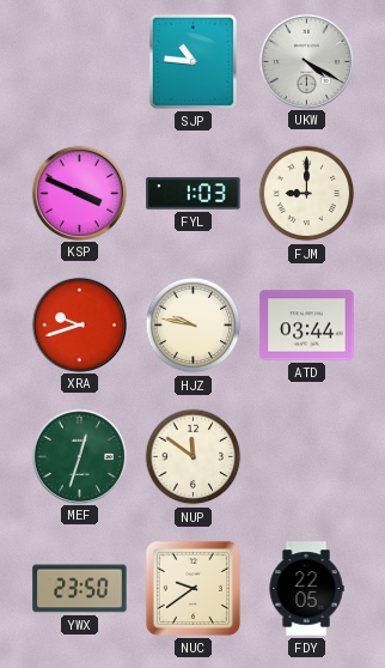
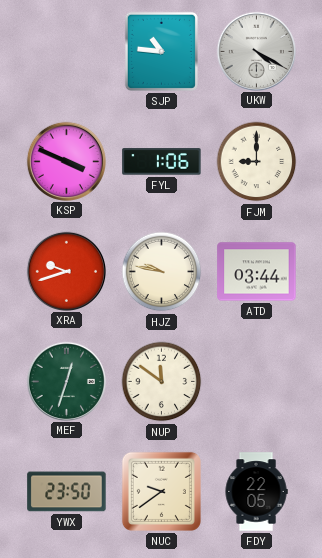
FYL: 1:03 -> 1:06 (162, 162)
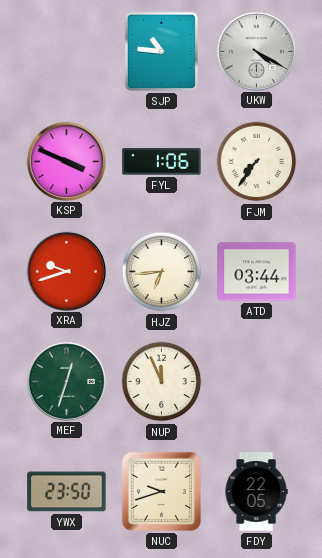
FJM: 9:00 -> 7:36 (257, 162)
HJZ: 9:47 -> 6:44 (162, 272)
NUP: 11:51 -> 11:56 (162, 382)
NUC: 9:39 -> 9:42 (161, 491)
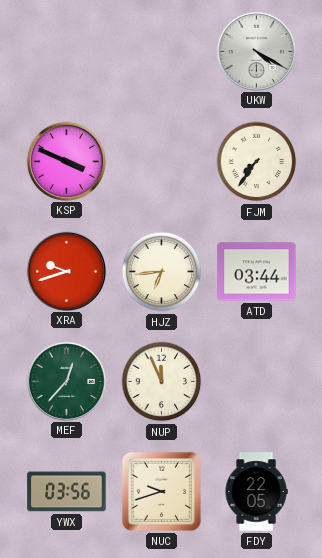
SJP: 10:46 -> none (161, 51)
FYL: 1:06 -> none (162, 162)
MEF: 12:33 -> 12:37 (66, 381)
YWX: 23:50 -> 03:56 (67, 492)
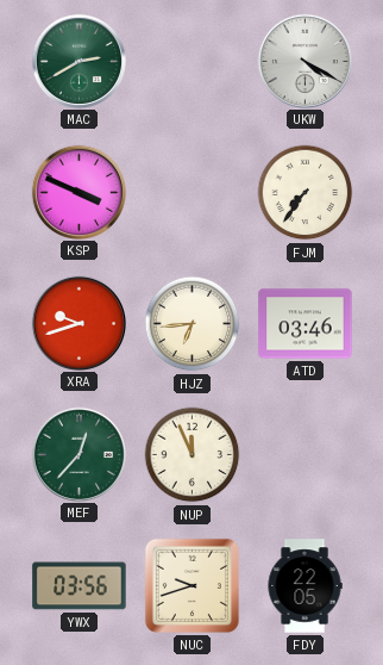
MAC: none -> 2:40 (79, 61)
ATD: 03:44 -> 03:46 (306, 324)
